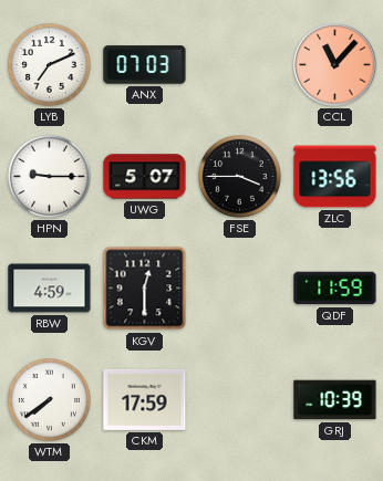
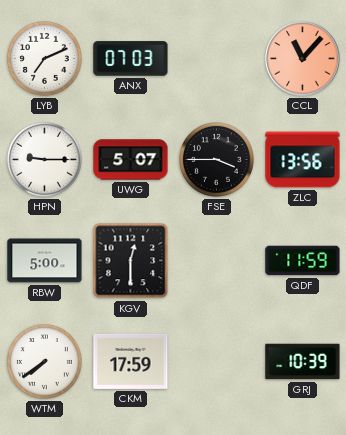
RBW: 4:59 -> 5:00 (45, 261)
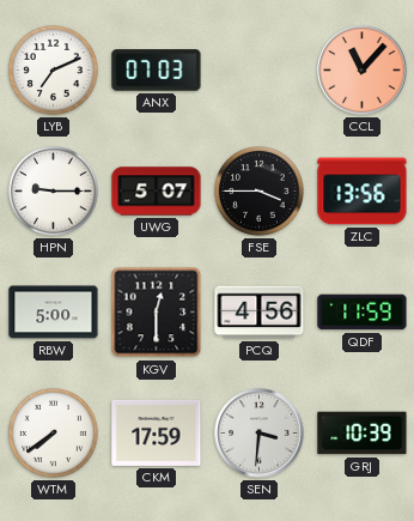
PCQ: none -> 4:56 (260, 313)
SEN: none -> 3:31 (260, 434)
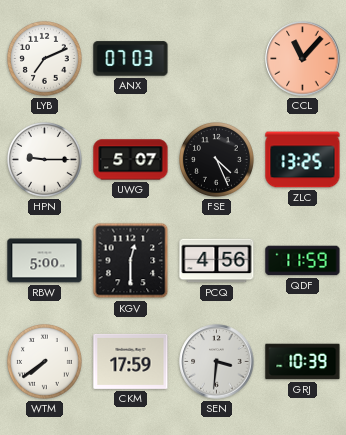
FSE: 3:45 -> 4:26 (217, 160)
ZLC: 13:56 -> 13:25 (303, 160)
